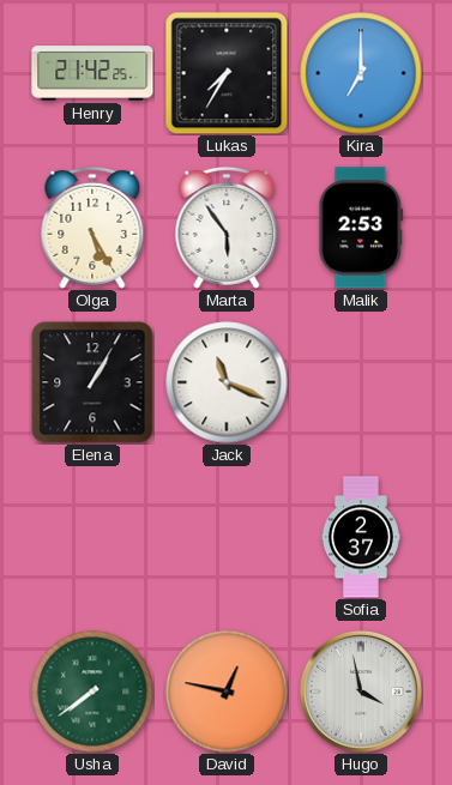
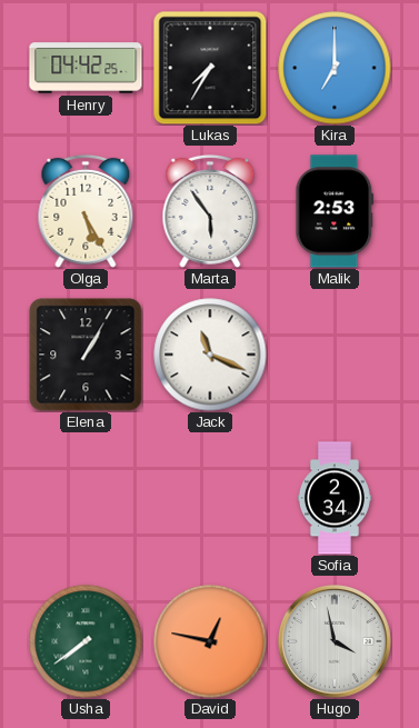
Henry: 21:42 -> 04:42 (86, 68)
Sofia: 2:37 -> 2:34 (335, 498)
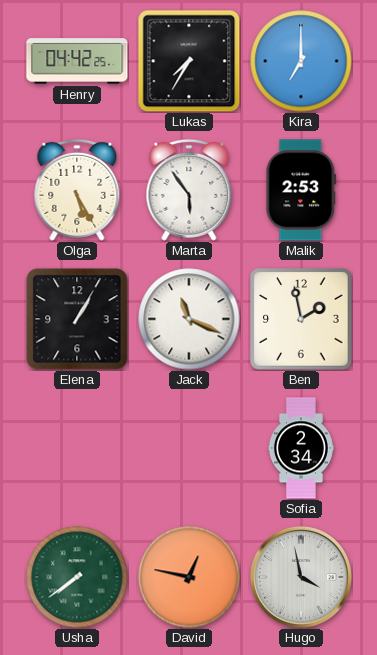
Ben: none -> 1:58 (301, 319)
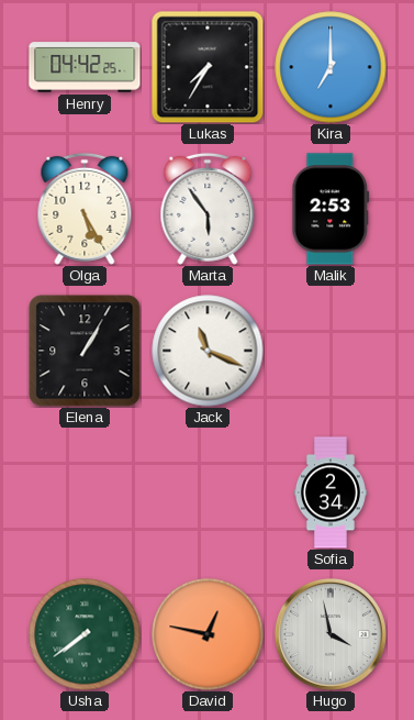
Ben: 1:58 -> none (301, 319)
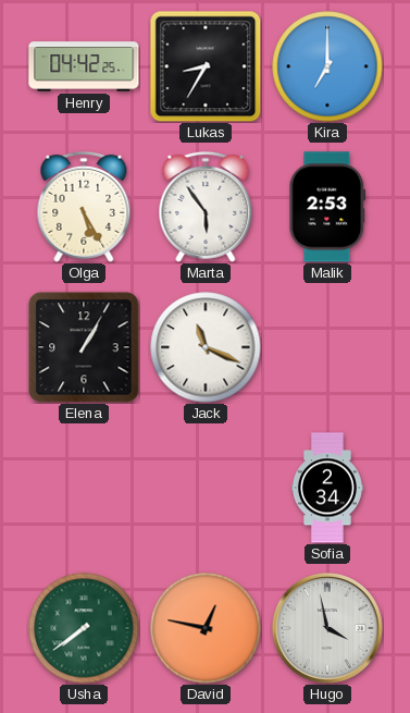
Lukas: 7:35 -> 8:35 (206, 66)
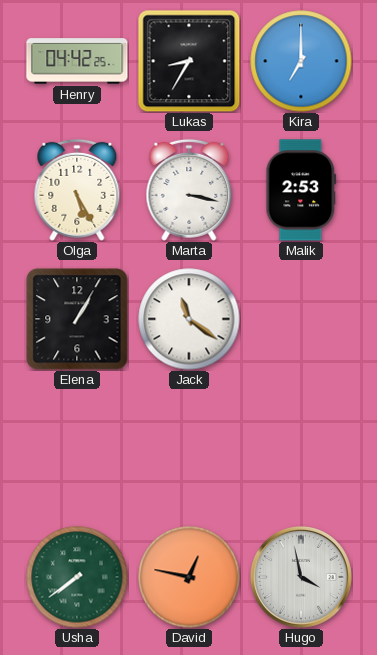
Marta: 5:54 -> 3:17 (189, 190)
Jack: 11:19 -> 11:21 (189, 319)
Sofia: 2:34 -> none (327, 488)
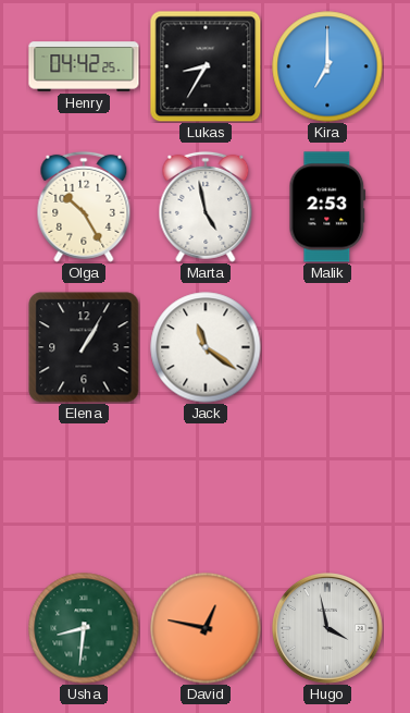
Olga: 5:25 -> 10:25 (84, 207)
Marta: 3:17 -> 4:58 (206, 207)
Usha: 7:39 -> 8:31 (84, 628)
